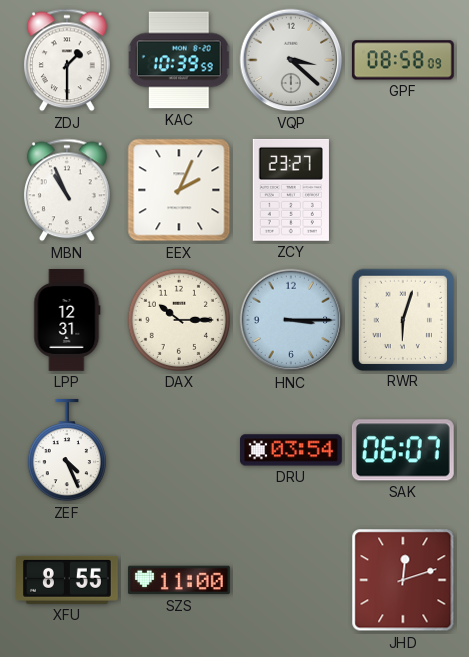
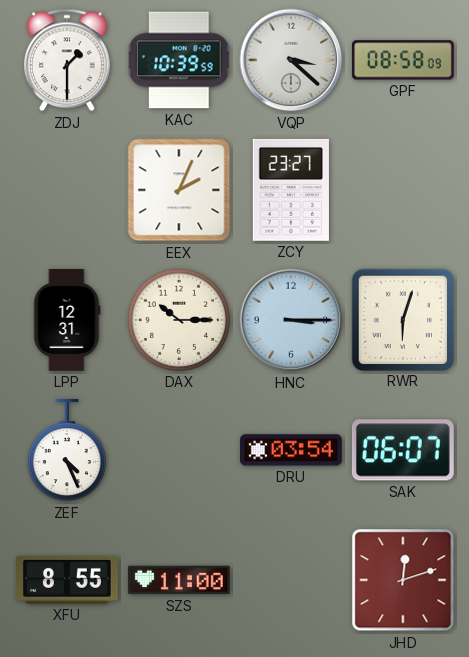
MBN: 10:56 -> none (67, 190)
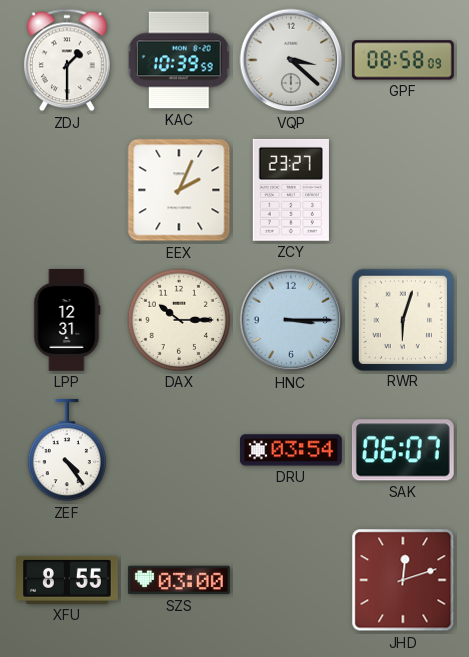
ZEF: 4:26 -> 4:24 (67, 450)
SZS: 11:00 -> 03:00 (179, 580)
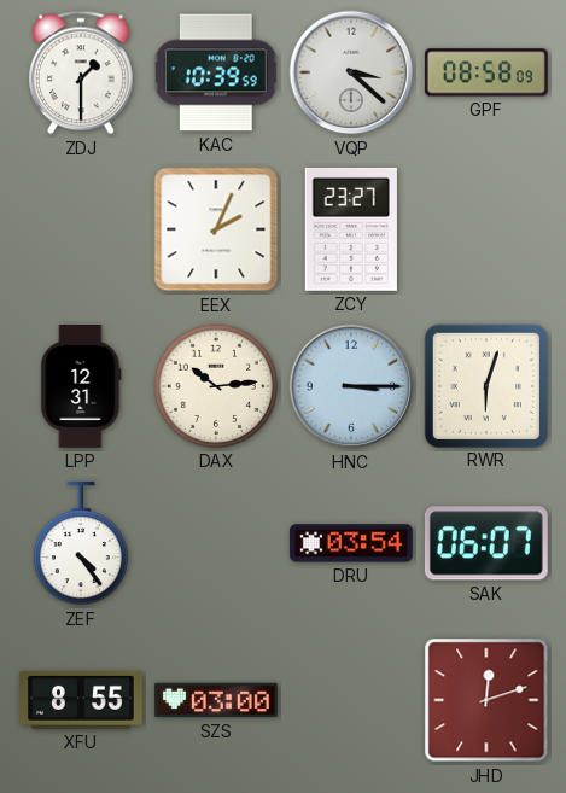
DAX: 10:15 -> 10:14 (216, 386)
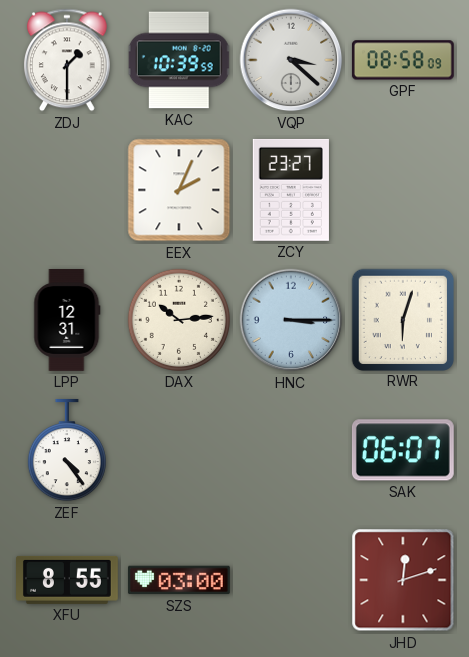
DRU: 03:54 -> none (351, 543)
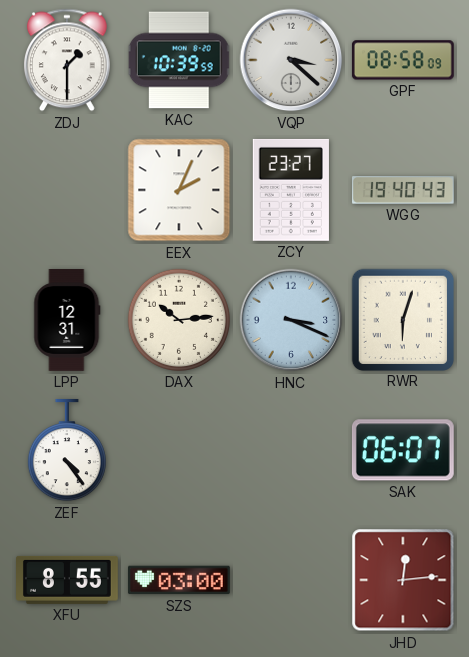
WGG: none -> 19:40 (403, 190)
HNC: 3:15 -> 3:19 (291, 320)
JHD: 12:12 -> 12:14 (403, 580)
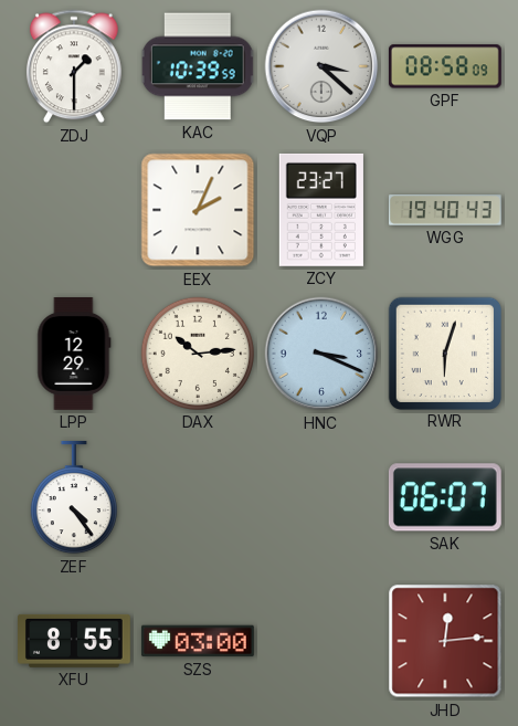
LPP: 12:31 -> 12:29 (74, 355)
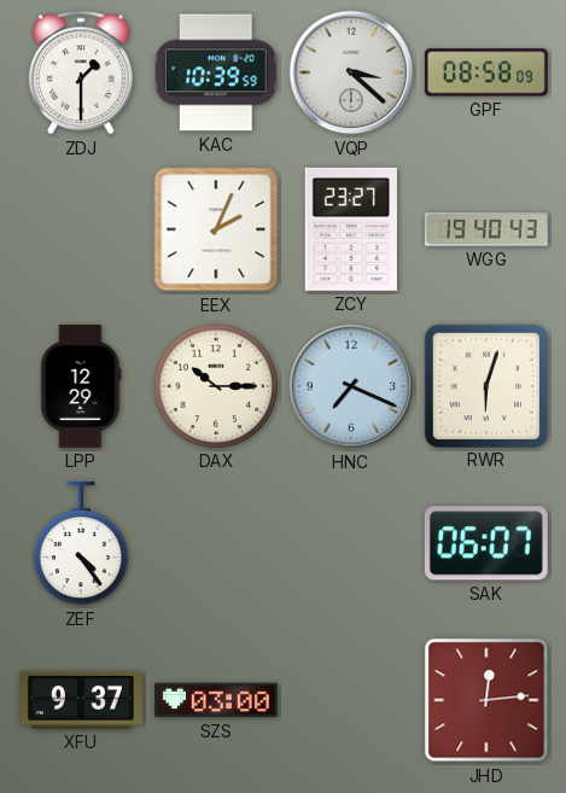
DAX: 10:14 -> 10:15 (216, 386)
HNC: 3:19 -> 7:19 (351, 386)
XFU: 8:55 -> 9:37 (82, 700)
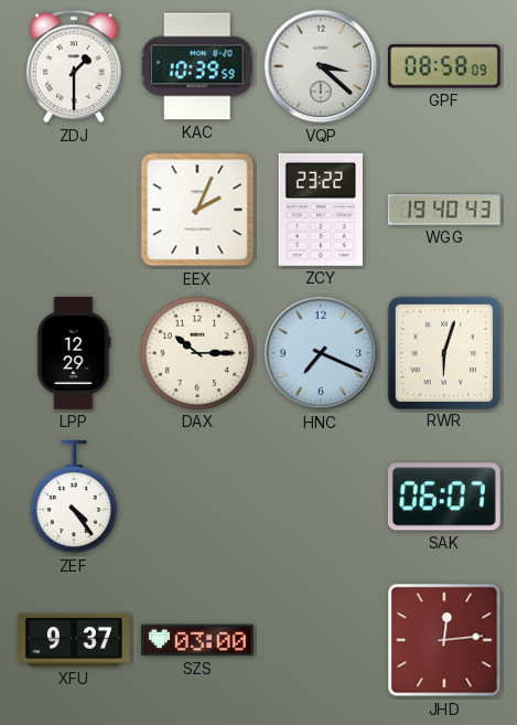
ZCY: 23:27 -> 23:22 (321, 210)
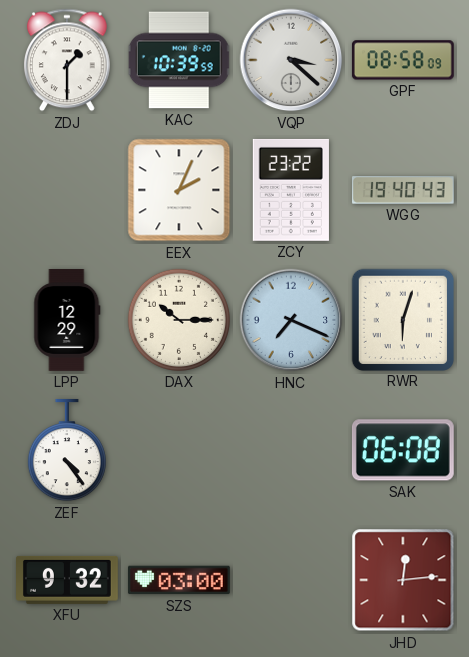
SAK: 06:07 -> 06:08 (403, 450)
XFU: 9:37 -> 9:32 (68, 580)
